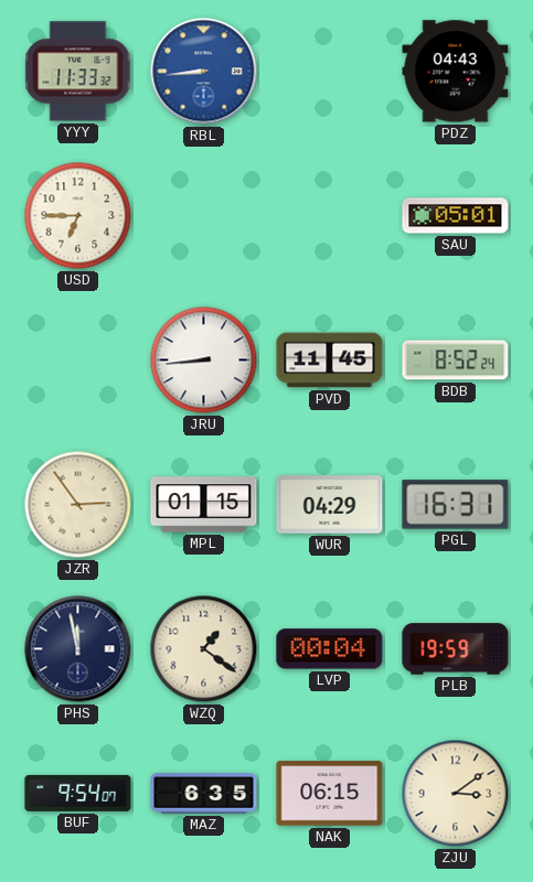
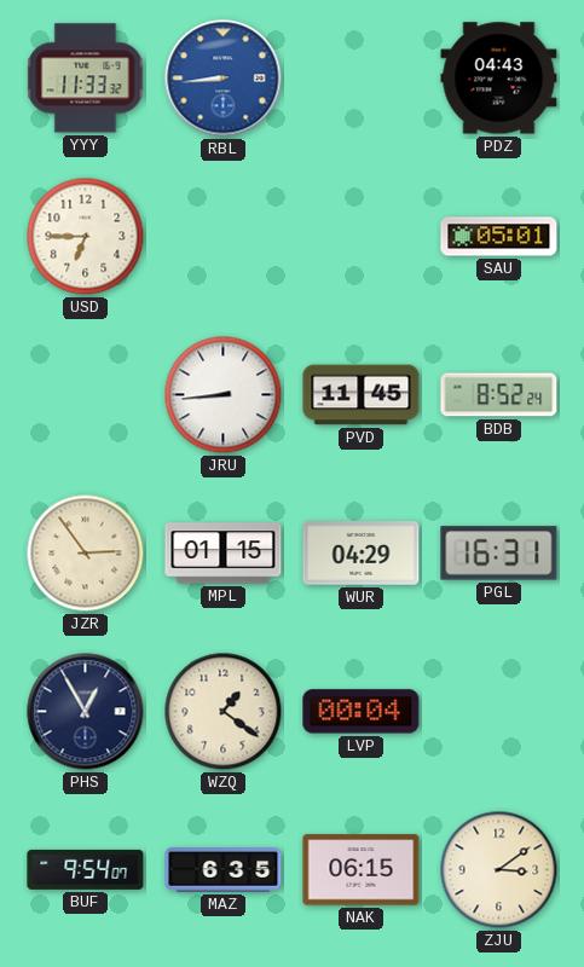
PHS: 11:58 -> 12:55 (86, 712)
PLB: 19:59 -> none (456, 649)
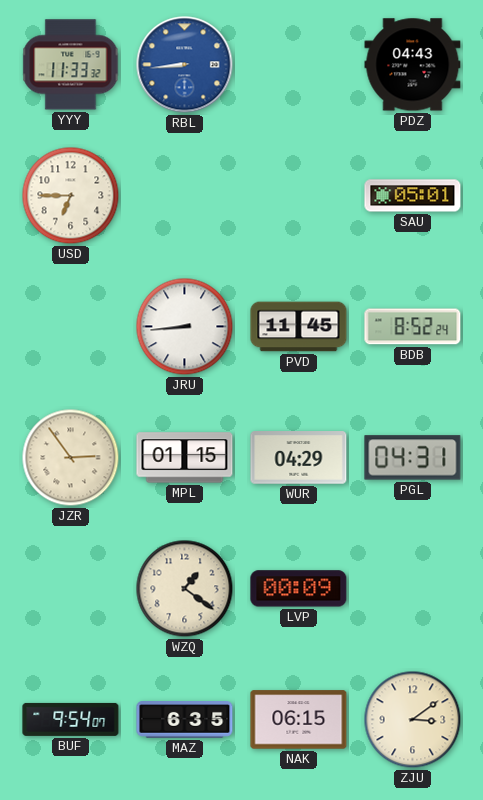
PGL: 16:31 -> 04:31 (413, 458)
PHS: 12:55 -> none (86, 712)
LVP: 00:04 -> 00:09 (299, 589)
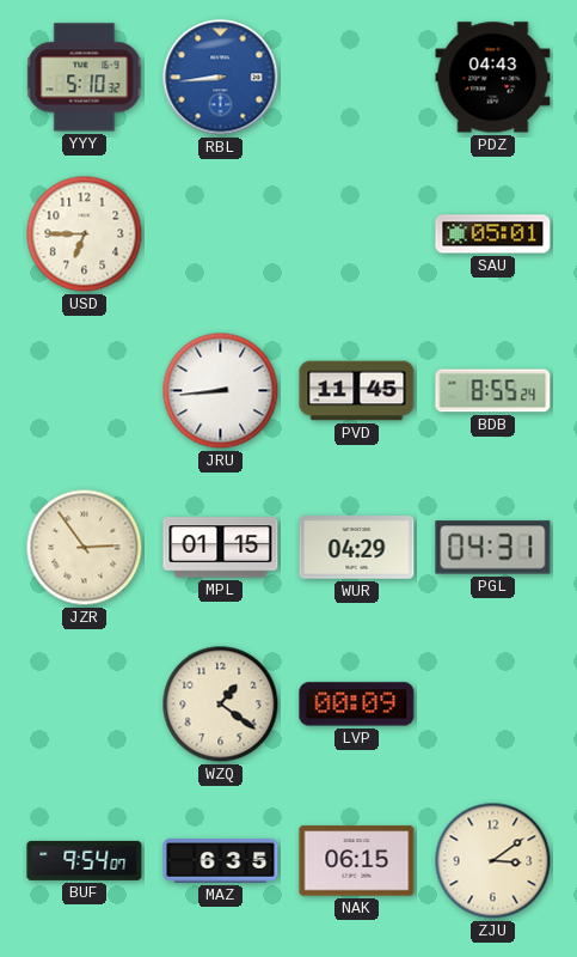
YYY: 11:33 -> 5:10 (85, 78)
BDB: 8:52 -> 8:55 (493, 391)
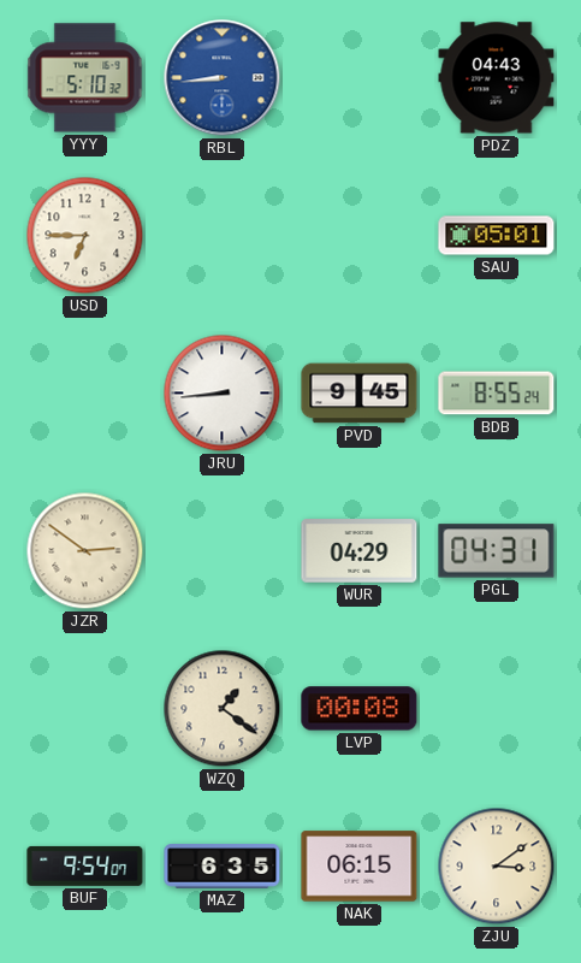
PVD: 11:45 -> 9:45 (360, 394)
JZR: 2:54 -> 2:51 (85, 551)
MPL: 01:15 -> none (221, 548)
LVP: 00:09 -> 00:08 (360, 709)
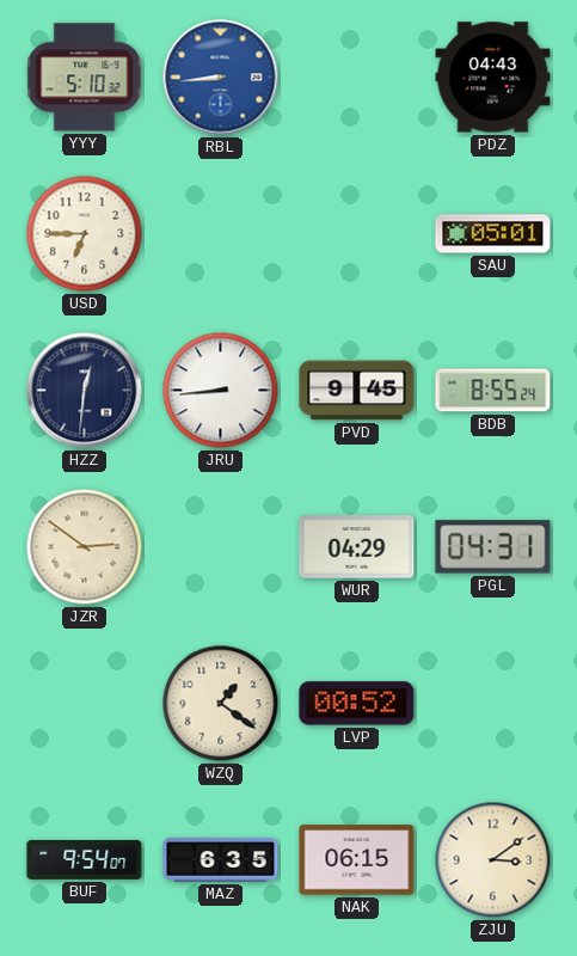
HZZ: none -> 12:31 (85, 391)
LVP: 00:08 -> 00:52 (357, 704)
